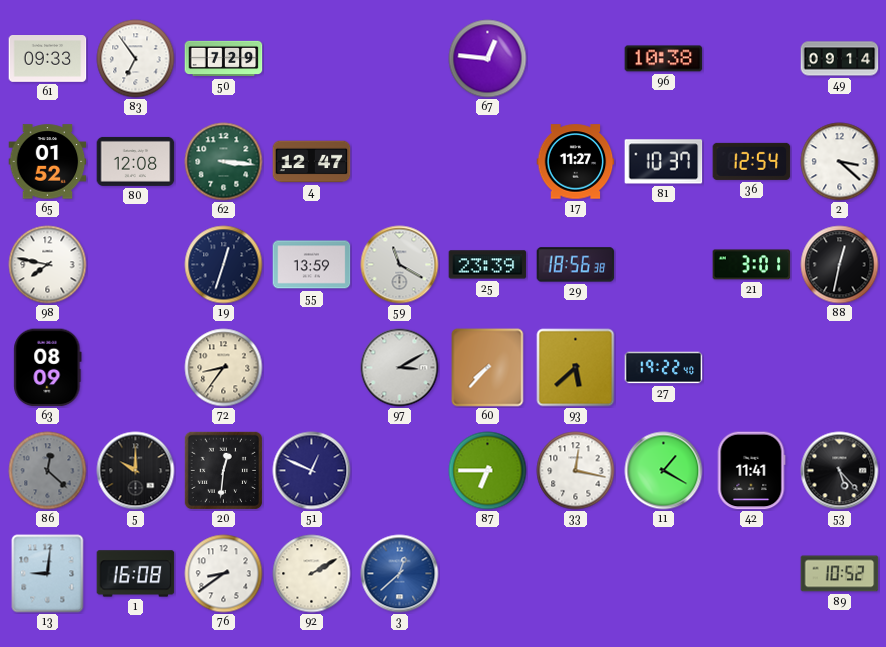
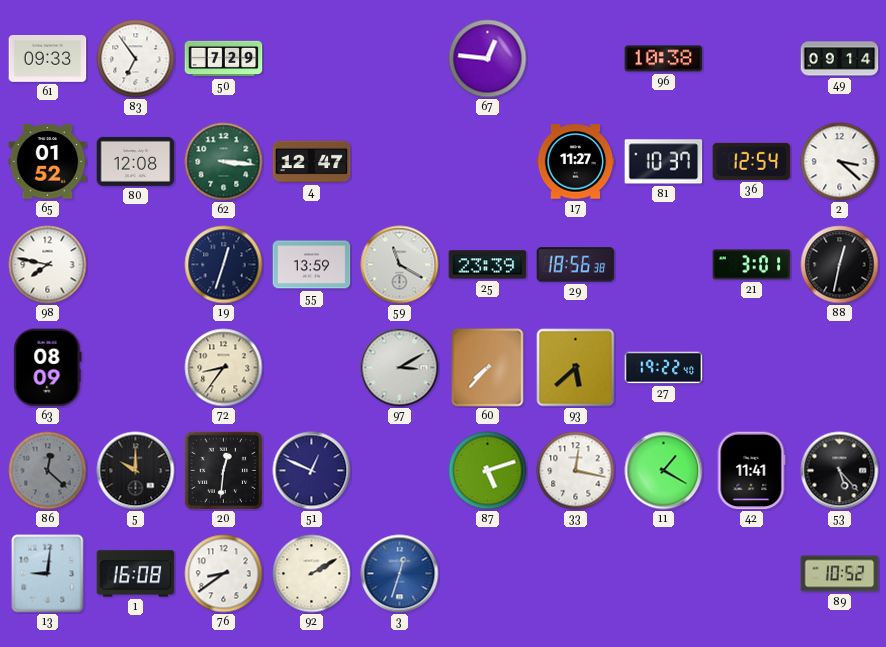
87: 6:45 -> 5:12 (488, 471)
3: 12:38 -> 12:33 (400, 574)
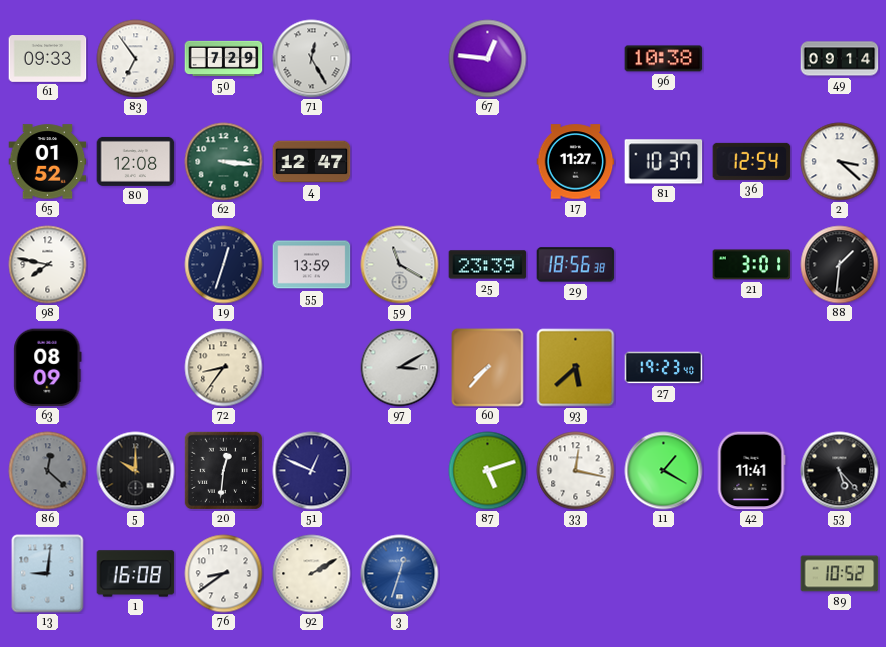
71: none -> 12:25 (312, 59)
88: 12:32 -> 1:31 (840, 265)
27: 19:22 -> 19:23 (664, 368)
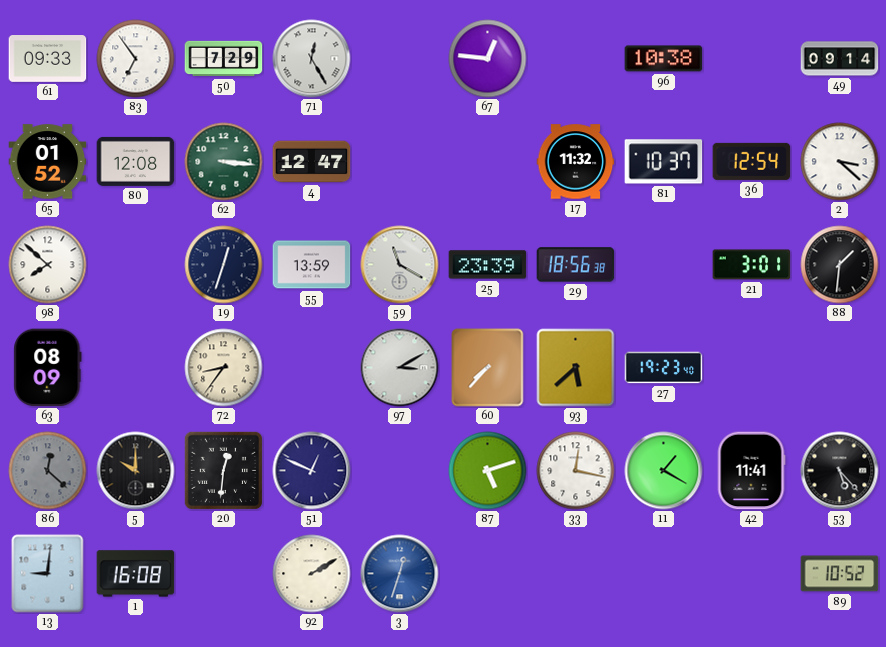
17: 11:27 -> 11:32 (576, 162)
98: 7:47 -> 7:52 (48, 265)
76: 8:39 -> none (224, 574)
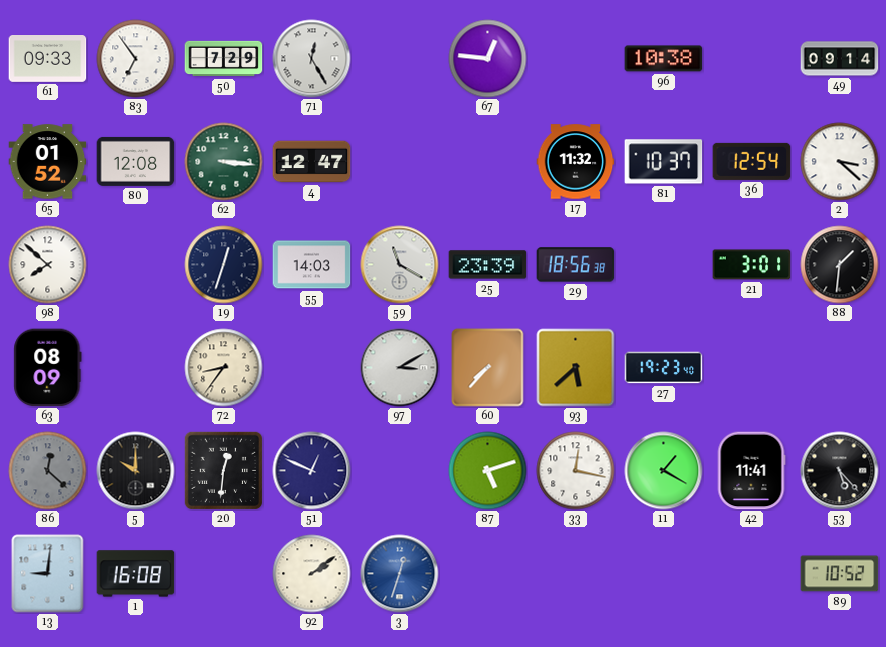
55: 13:59 -> 14:03 (312, 265)
92: 2:10 -> 2:09 (312, 574)
